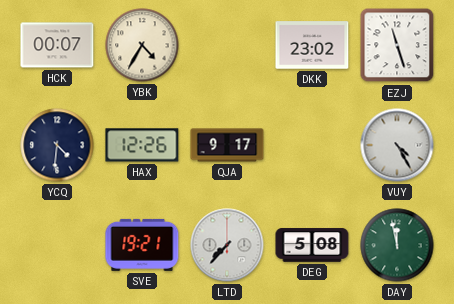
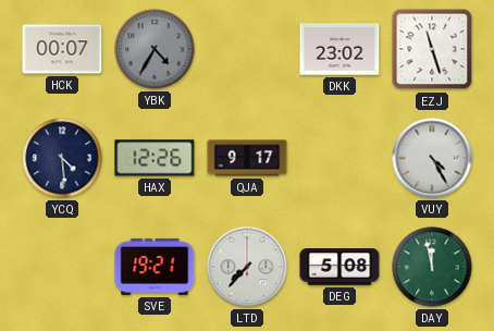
YBK dial: cream -> grey (155, 49)
YCQ: 4:31 -> 4:29 (62, 158)
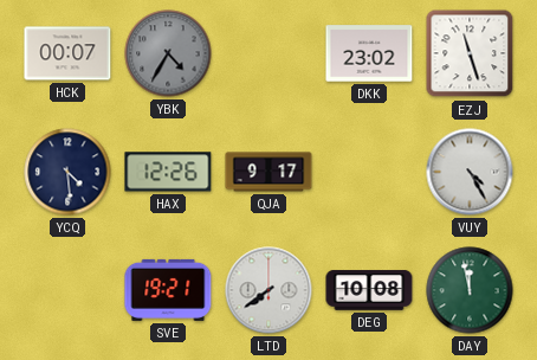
LTD: 7:37 -> 7:39 (268, 290)
DEG: 5:08 -> 10:08 (369, 290)
